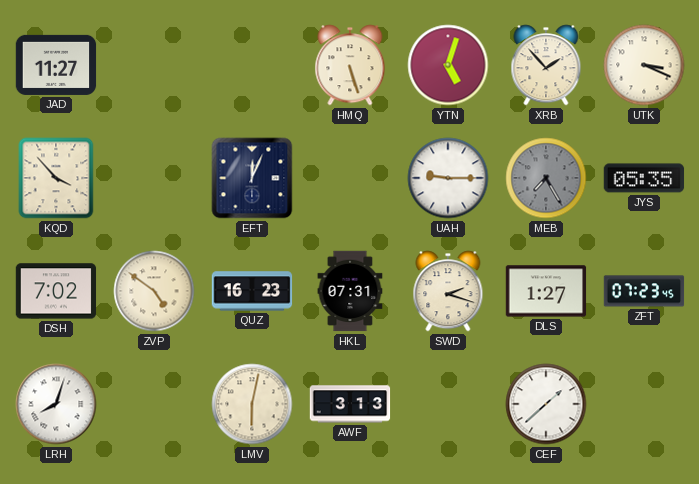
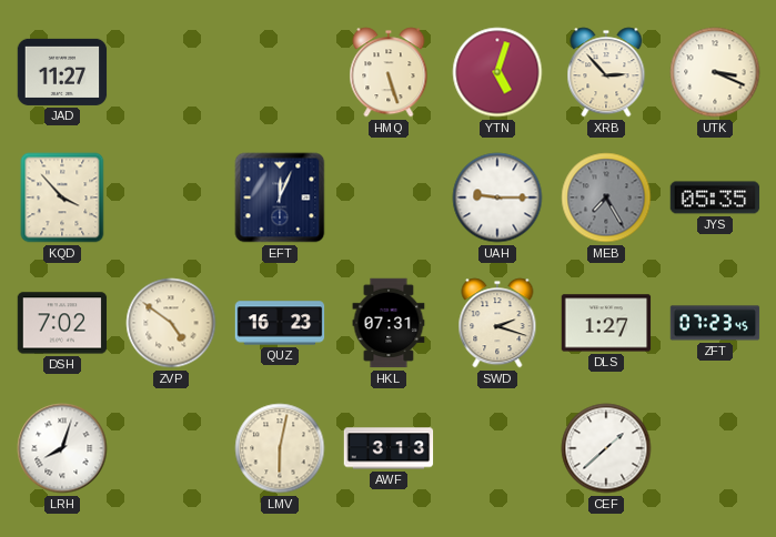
XRB: 1:53 -> 2:53 (606, 72)
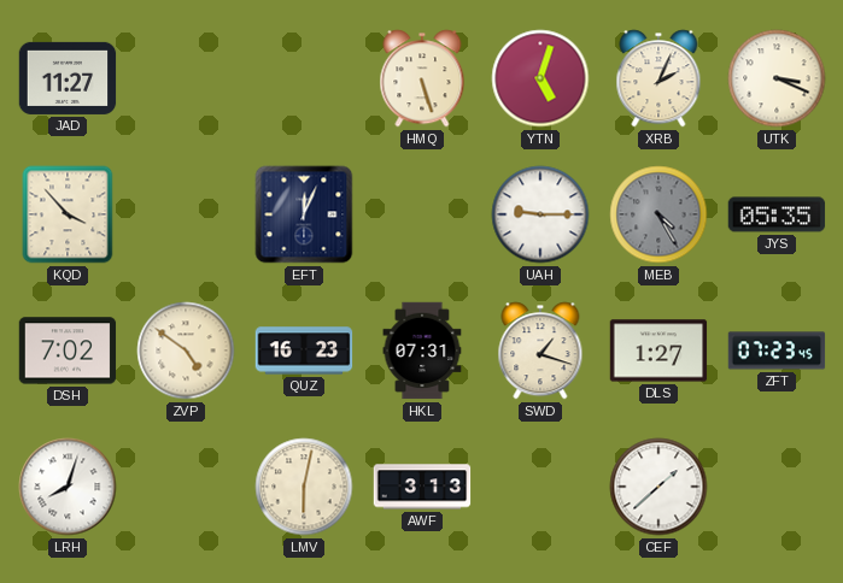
XRB: 2:53 -> 2:04 (658, 78)
MEB: 7:25 -> 4:25 (658, 214)
SWD: 2:18 -> 1:18 (540, 351)
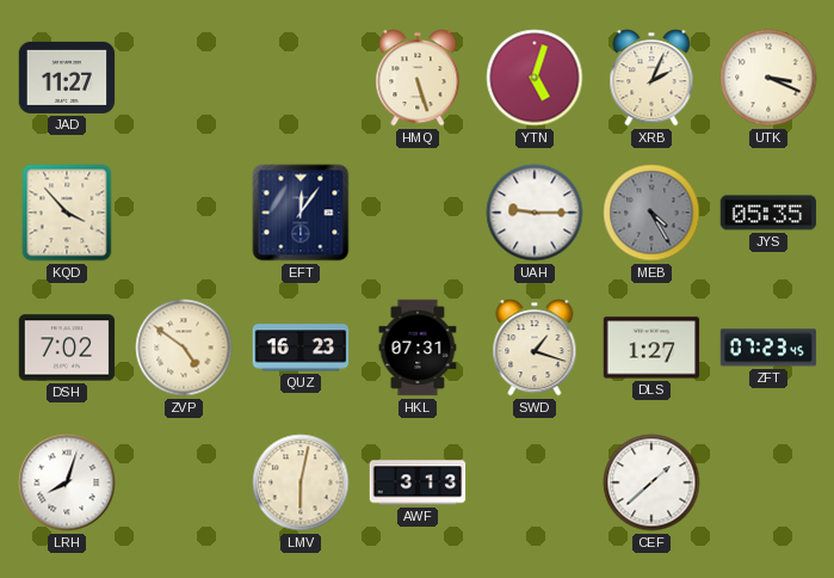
EFT: 12:04 -> 12:06 (301, 213)
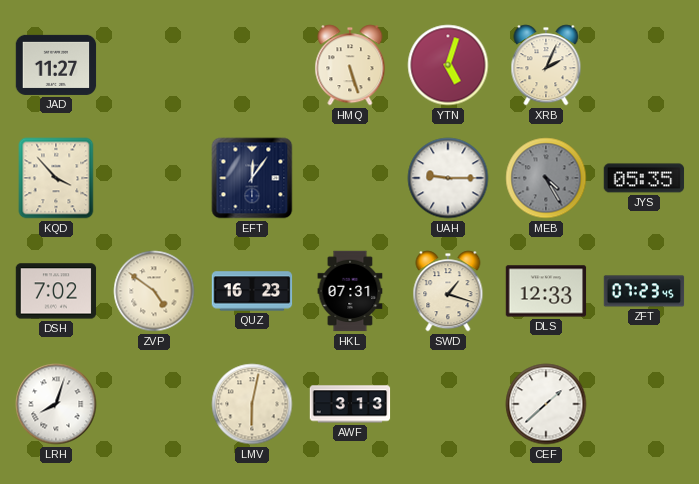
UTK: 3:19 -> none (768, 78)
DLS: 1:27 -> 12:33 (546, 291)
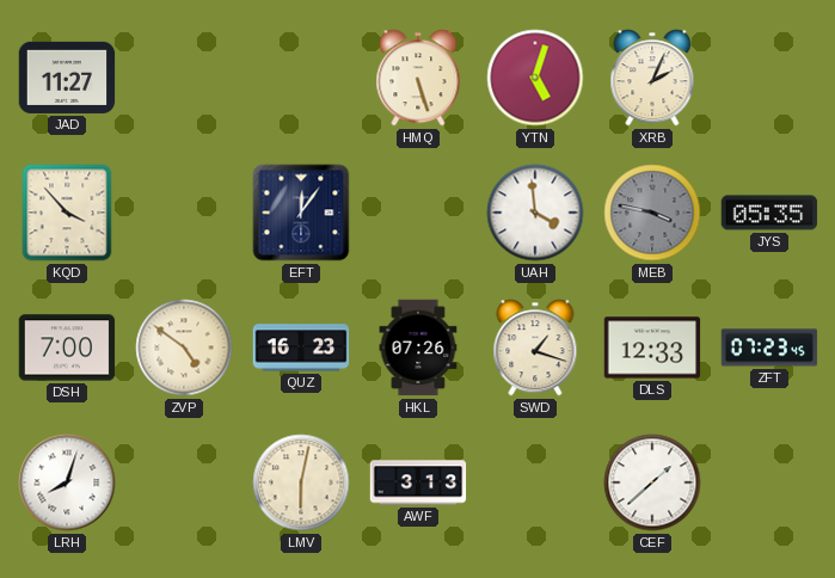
UAH: 9:15 -> 3:59 (535, 213)
MEB: 4:25 -> 3:47 (652, 213)
DSH: 7:02 -> 7:00 (67, 348)
HKL: 07:31 -> 07:26 (418, 348)
